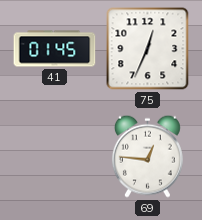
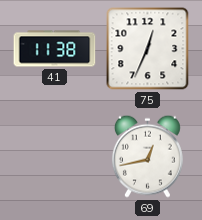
41: 01:45 -> 11:38 (55, 49)
69: 12:46 -> 12:43 (147, 156)
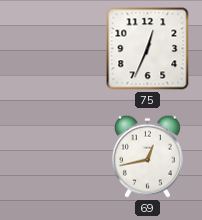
41: 11:38 -> none (55, 49)
